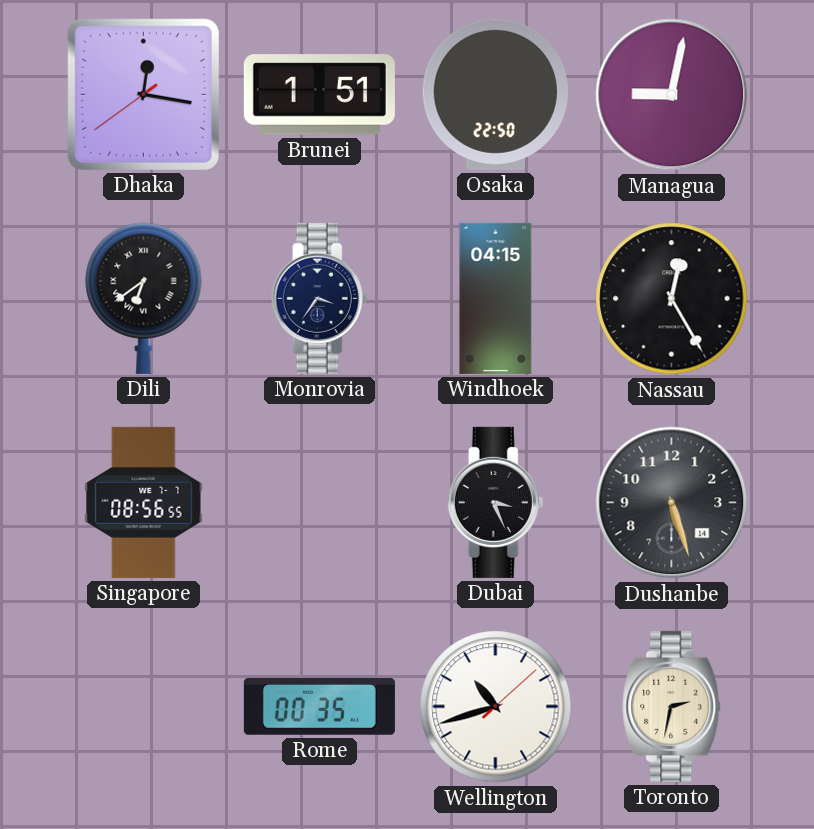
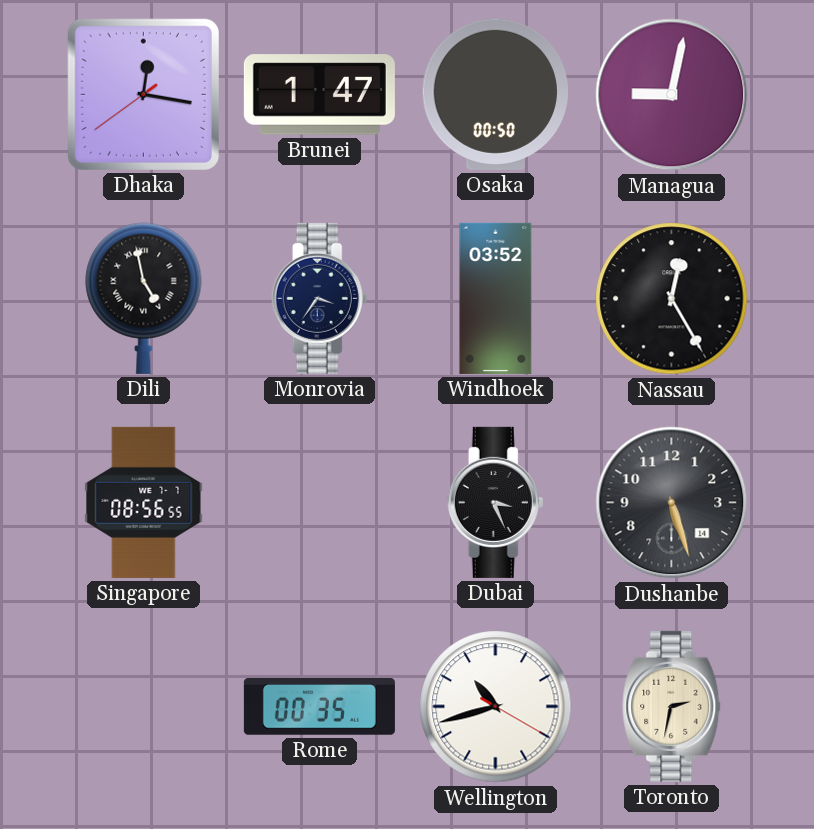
Brunei: 1:51 -> 1:47 (319, 95)
Osaka: 22:50 -> 00:50 (495, 94)
Dili: 6:39 -> 4:58 (144, 298)
Windhoek: 04:15 -> 03:52 (496, 298)
Wellington: 10:42:08 -> 10:42:20 (496, 707)
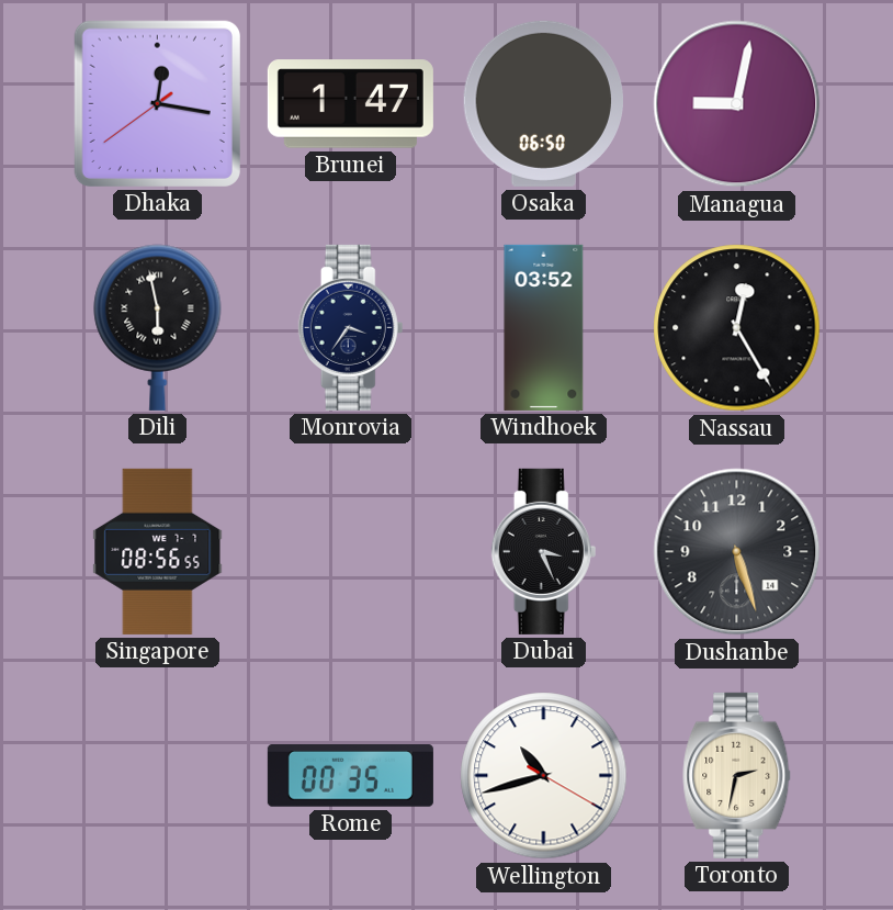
Osaka: 00:50 -> 06:50 (543, 103)
Dili: 4:58 -> 5:58 (158, 327)
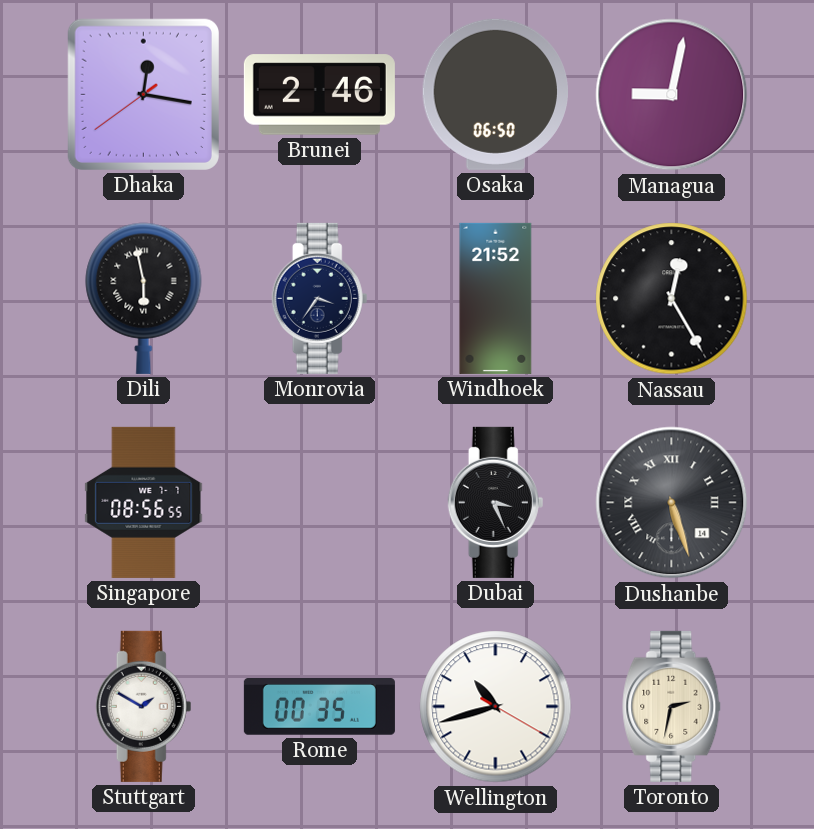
Brunei: 1:47 -> 2:46 (319, 95)
Windhoek: 03:52 -> 21:52 (496, 298)
Dushanbe numerals: Arabic -> Roman (672, 503)
Stuttgart: none -> 1:50 (144, 706)
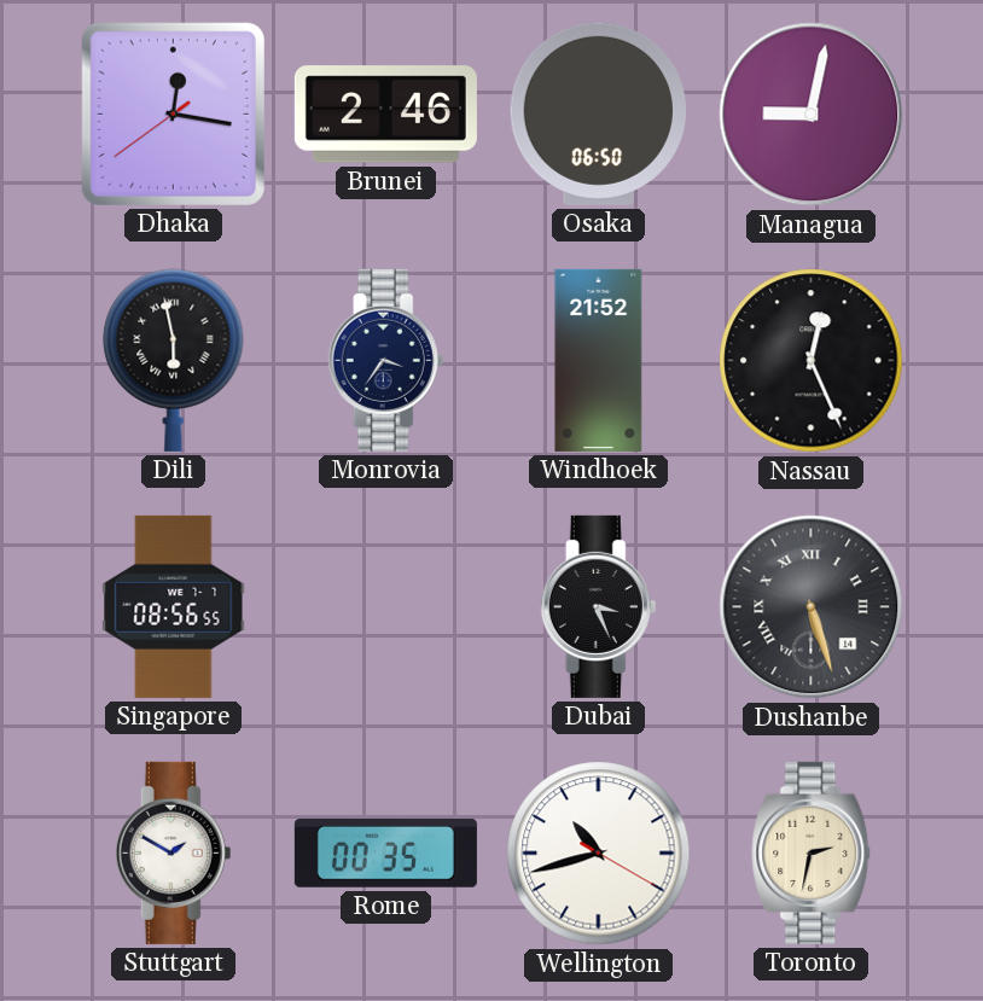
Nassau: 12:25 -> 12:26 (812, 361)
